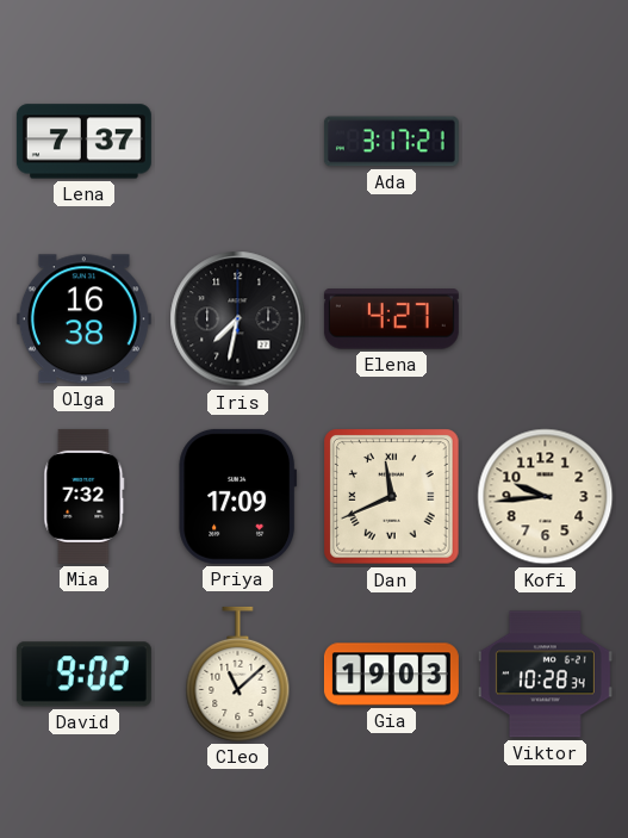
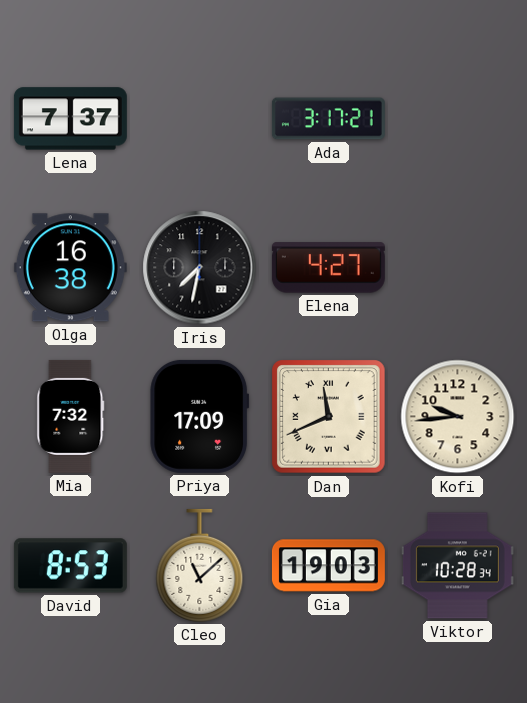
David: 9:02 -> 8:53 (70, 566)
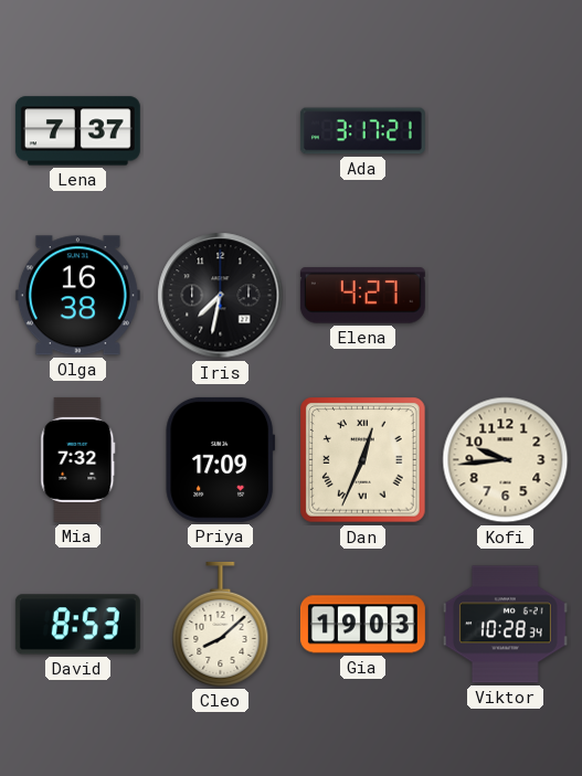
Dan: 11:41 -> 12:34 (363, 460)
Cleo: 11:08 -> 8:08 (221, 624)
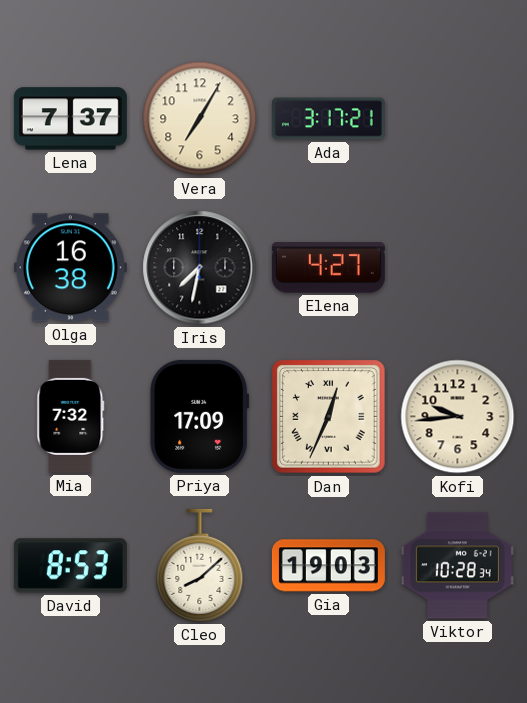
Vera: none -> 7:05 (200, 119)
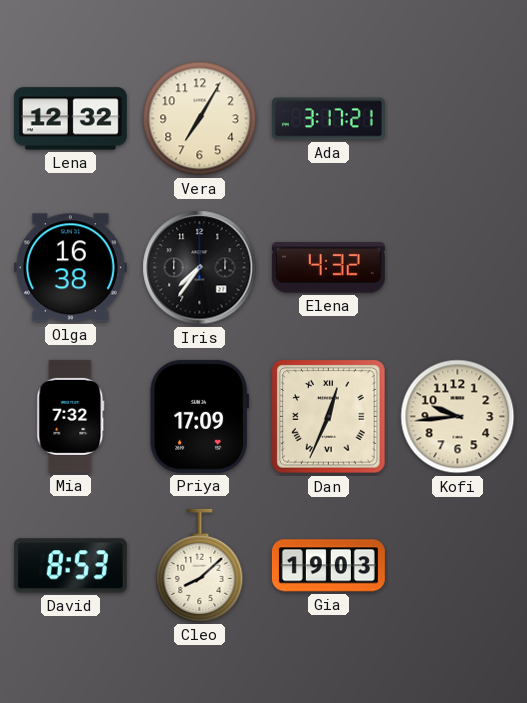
Lena: 7:37 -> 12:32 (70, 119)
Iris: 7:32 -> 7:36 (200, 268)
Elena: 4:27 -> 4:32 (328, 268)
Viktor: 10:28 -> none (457, 566)
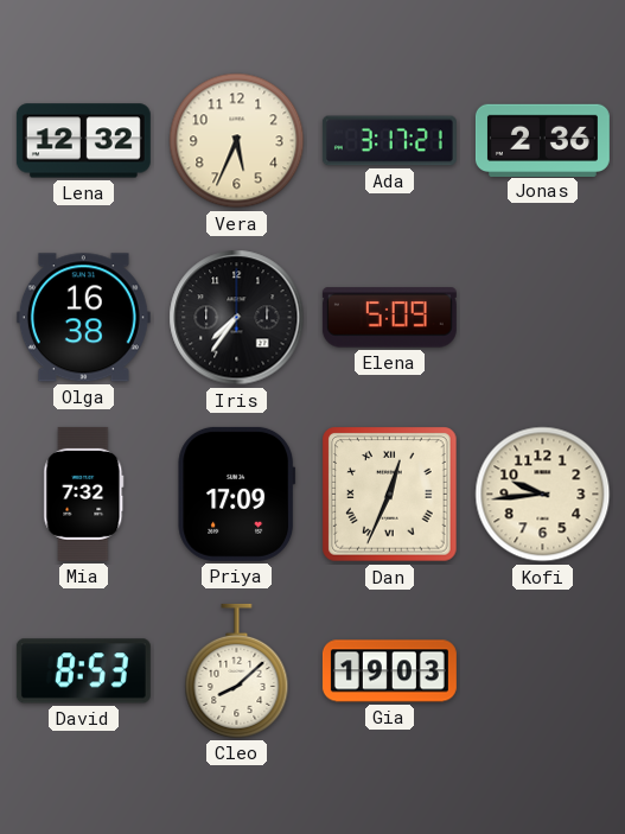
Vera: 7:05 -> 5:34 (237, 141)
Jonas: none -> 2:36 (542, 140)
Elena: 4:32 -> 5:09 (389, 318)
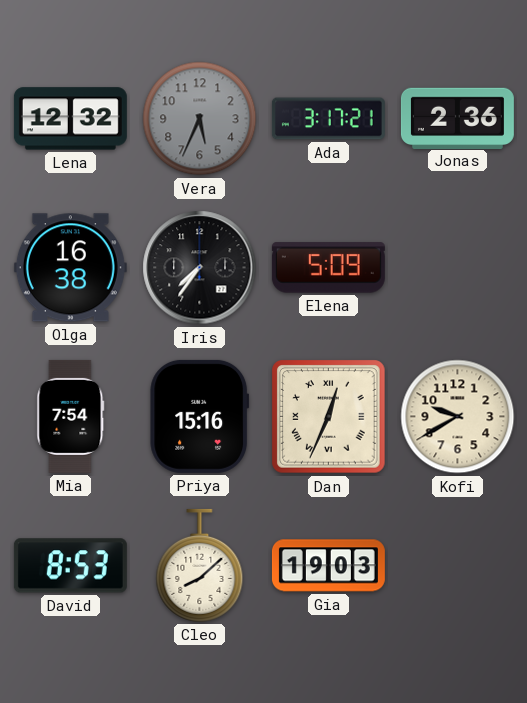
Vera dial: cream -> grey (200, 119)
Mia: 7:32 -> 7:54 (71, 416)
Priya: 17:09 -> 15:16 (200, 416)
Kofi: 9:44 -> 9:40 (458, 417)
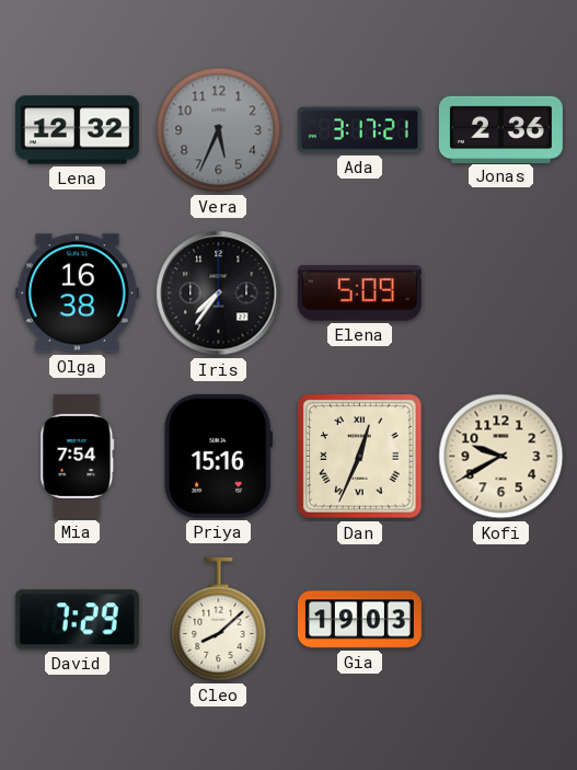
David: 8:53 -> 7:29 (77, 620)
